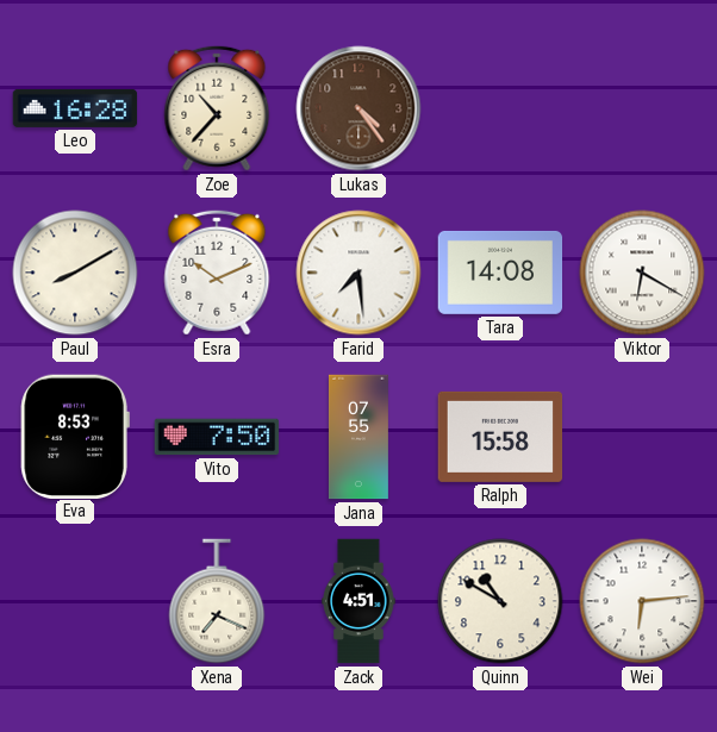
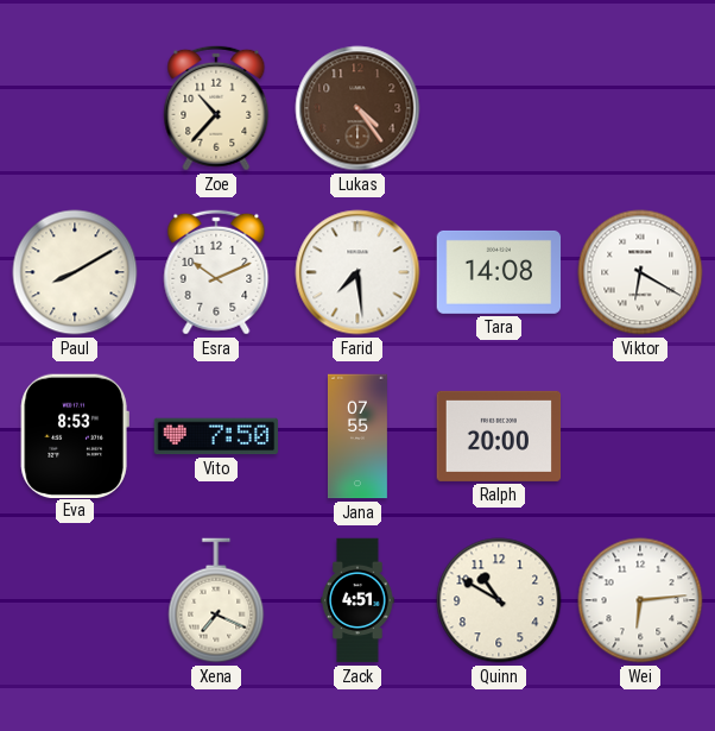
Leo: 16:28 -> none (75, 108)
Ralph: 15:58 -> 20:00 (499, 436)
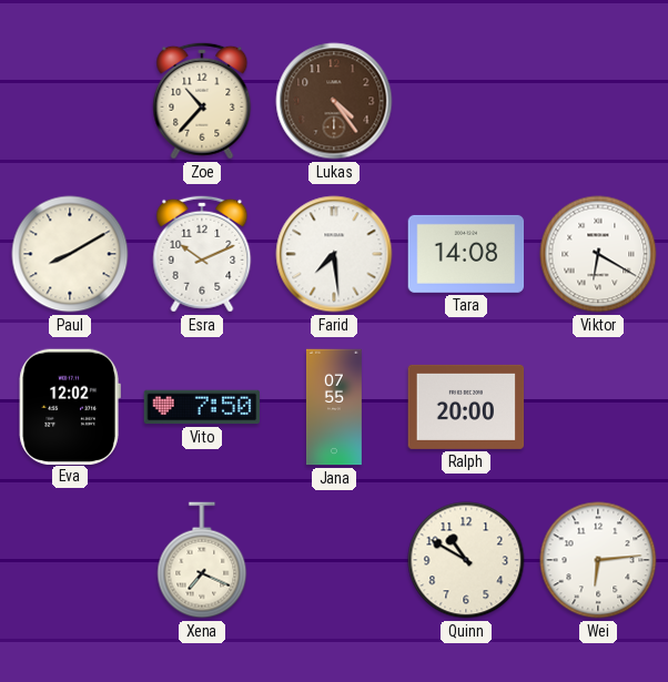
Eva: 8:53 -> 12:02 (70, 406)
Zack: 4:51 -> none (357, 600)
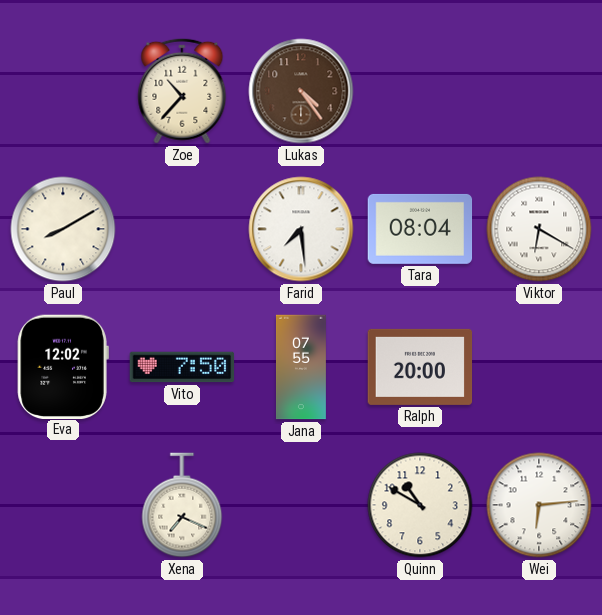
Esra: 10:11 -> none (202, 254)
Tara: 14:08 -> 08:04 (420, 229)
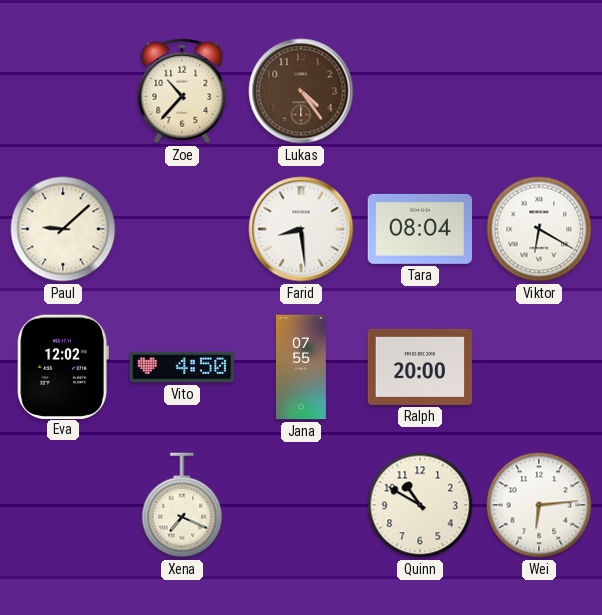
Paul: 8:10 -> 9:08 (63, 229)
Farid: 7:29 -> 8:29 (301, 229)
Vito: 7:50 -> 4:50 (182, 367)
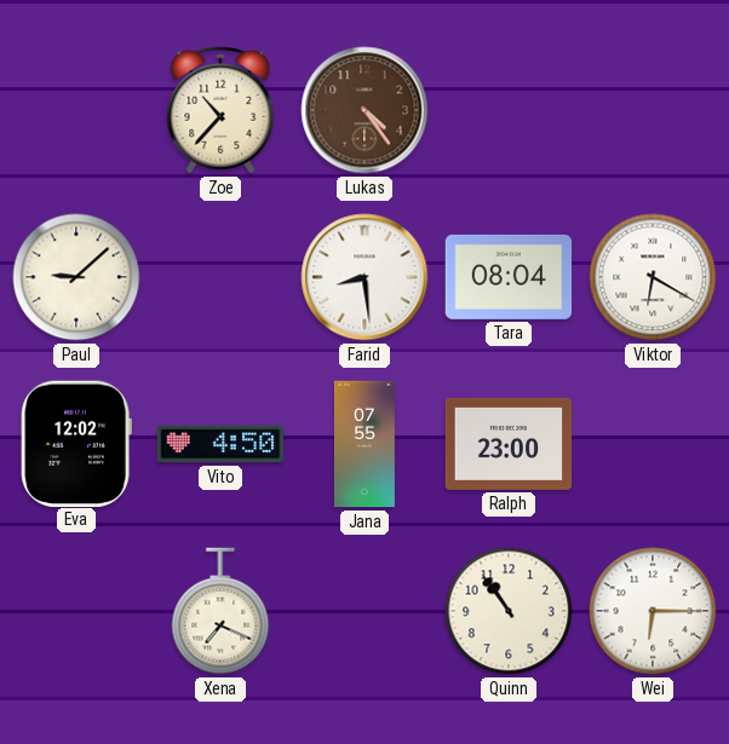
Ralph: 20:00 -> 23:00 (509, 444)
Quinn: 10:50 -> 10:54 (509, 611)
Wei: 6:14 -> 6:15 (653, 611)
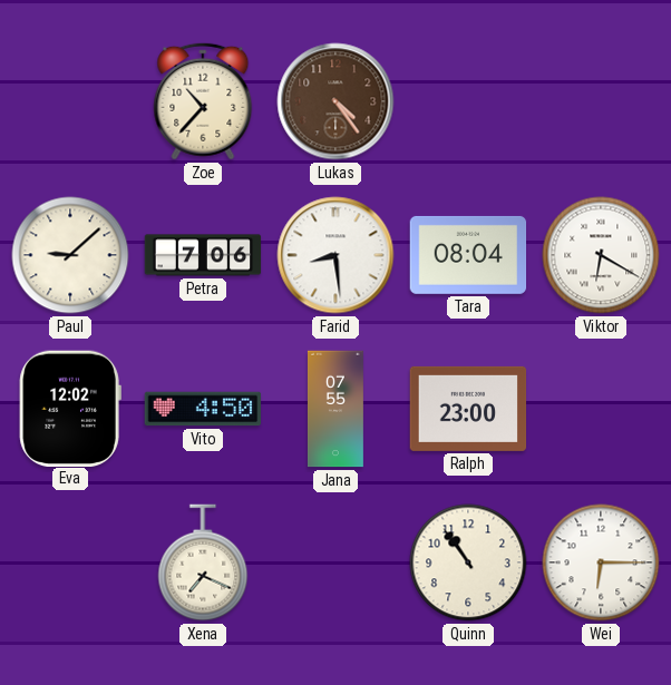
Petra: none -> 7:06 (203, 255)
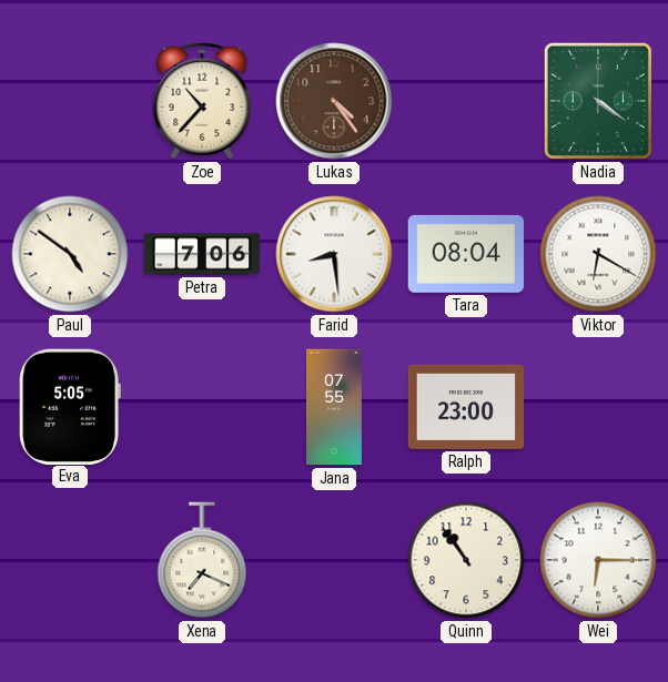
Nadia: none -> 4:21 (598, 101)
Paul: 9:08 -> 4:51 (70, 254)
Eva: 12:02 -> 5:05 (70, 406)
Vito: 4:50 -> none (203, 409)
